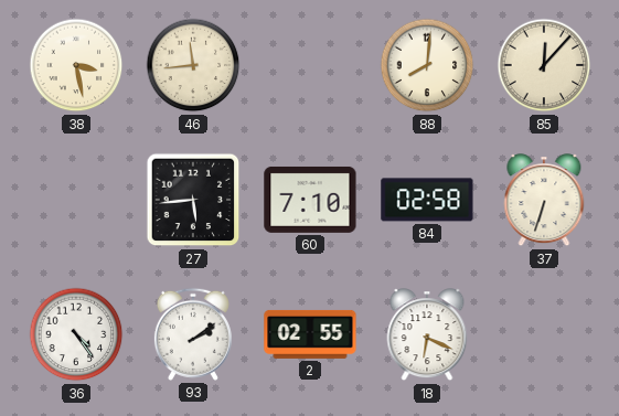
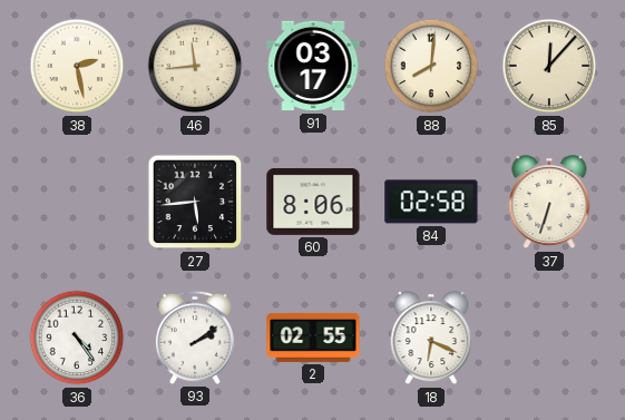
38: 3:28 -> 2:28 (77, 66)
91: none -> 03:17 (313, 66)
60: 7:10 -> 8:06 (313, 202)
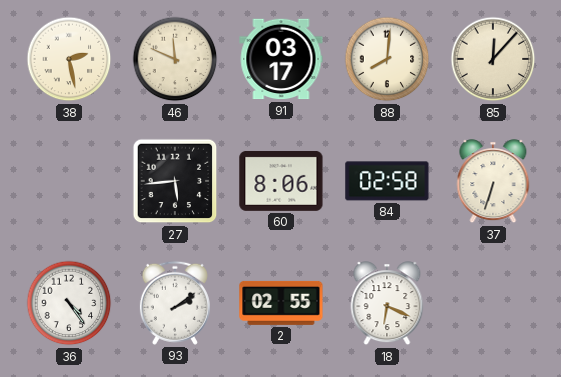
46: 11:44 -> 11:49 (175, 59)
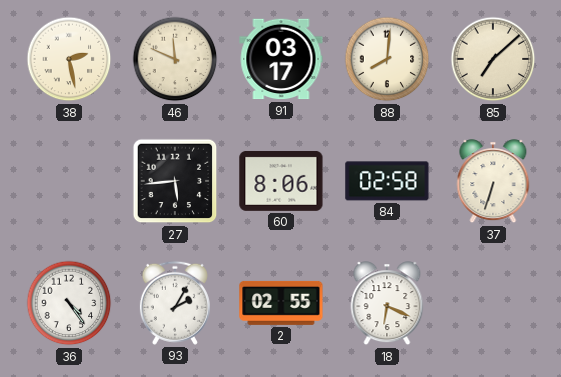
85: 12:07 -> 7:08 (493, 59)
93: 2:09 -> 2:05 (175, 303)
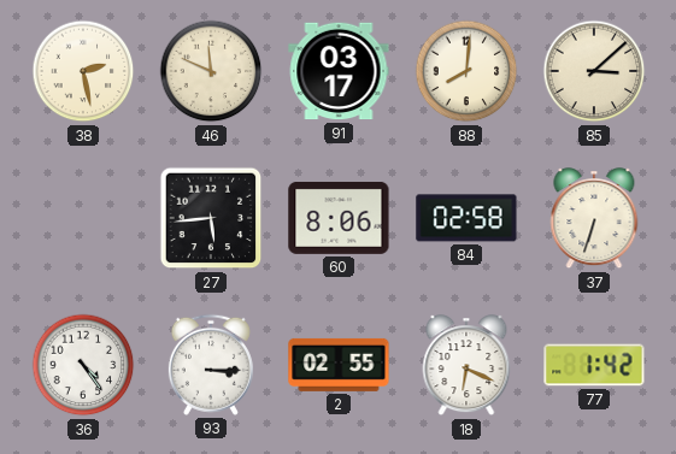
85: 7:08 -> 3:08 (594, 71)
93: 2:05 -> 3:15 (211, 365)
77: none -> 1:42 (594, 365)
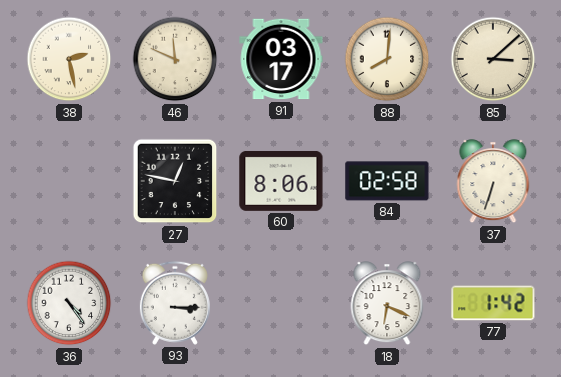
27: 5:44 -> 12:47 (175, 181)
2: 02:55 -> none (339, 365)
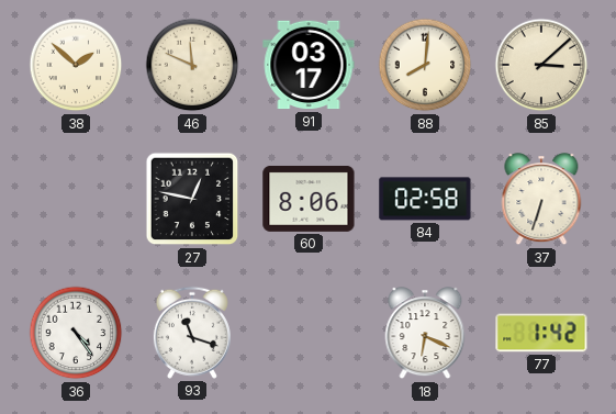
38: 2:28 -> 1:52 (76, 65)
93: 3:15 -> 11:18 (192, 333)
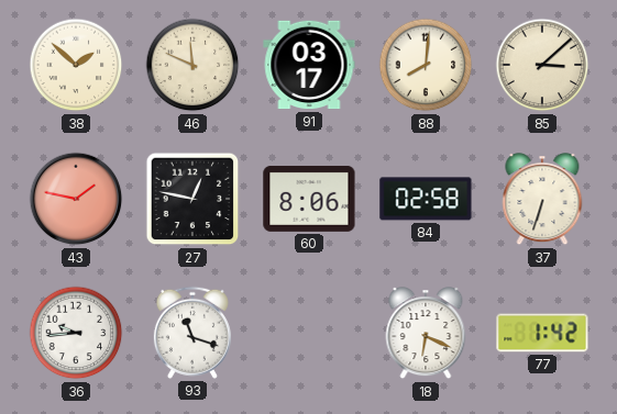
43: none -> 1:47 (76, 199)
36: 4:24 -> 9:44 (76, 333)
